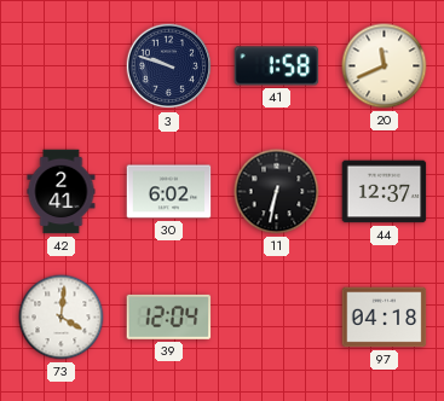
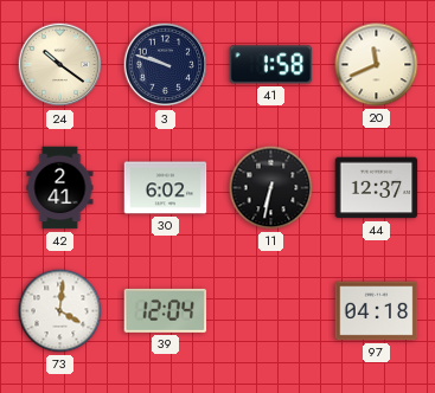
24: none -> 10:21 (60, 65)
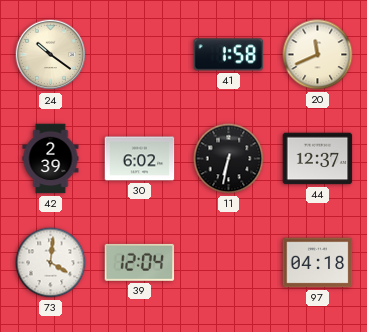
3: 9:48 -> none (166, 65)
42: 2:41 -> 2:39 (51, 159)
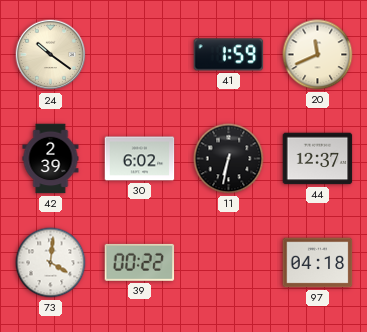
41: 1:58 -> 1:59 (229, 55)
39: 12:04 -> 00:22 (140, 262)
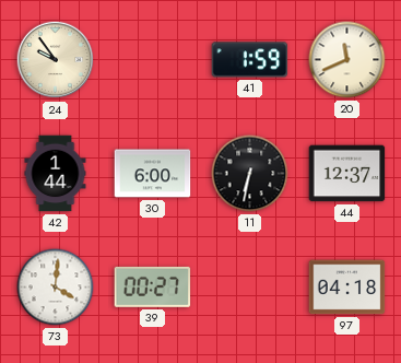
24: 10:21 -> 9:54 (56, 60)
42: 2:39 -> 1:44 (56, 174)
30: 6:02 -> 6:00 (153, 174)
39: 00:22 -> 00:27 (153, 286)
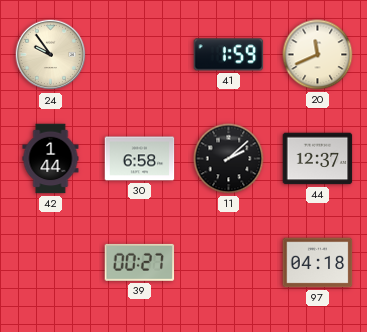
30: 6:00 -> 6:58 (140, 159)
11: 6:32 -> 2:08 (229, 159)
73: 4:01 -> none (56, 288)
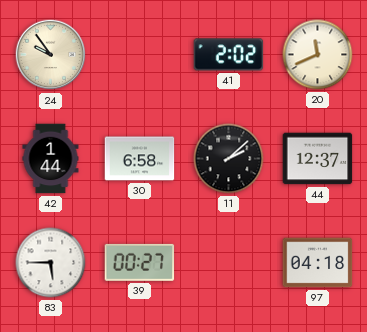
41: 1:59 -> 2:02 (229, 55)
83: none -> 5:45 (51, 263)
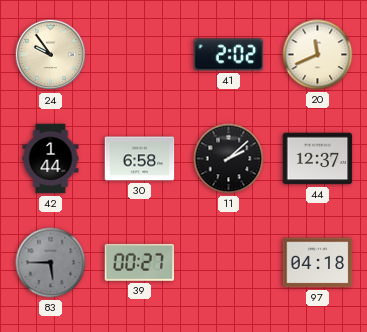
83 dial: white -> grey (51, 263)
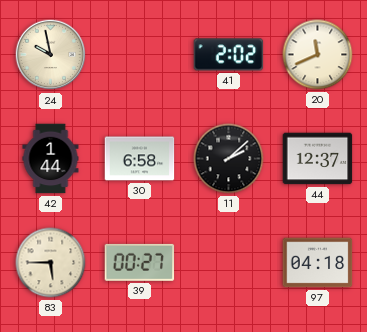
24: 9:54 -> 9:58 (51, 55)
83 dial: grey -> cream (51, 263)
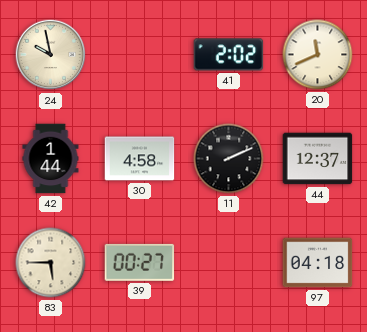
30: 6:58 -> 4:58 (140, 159)
11: 2:08 -> 2:11 (229, 159)
